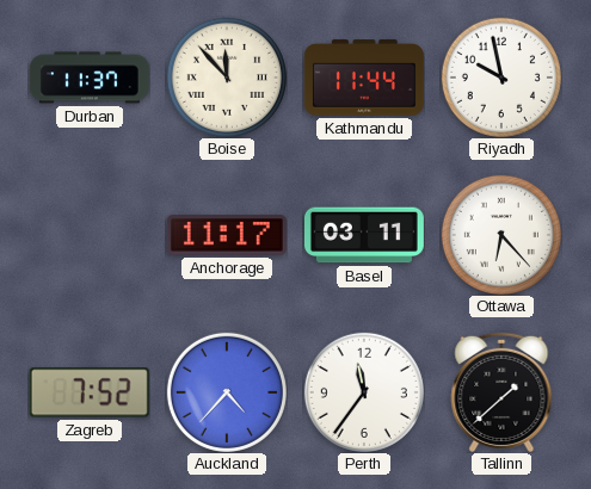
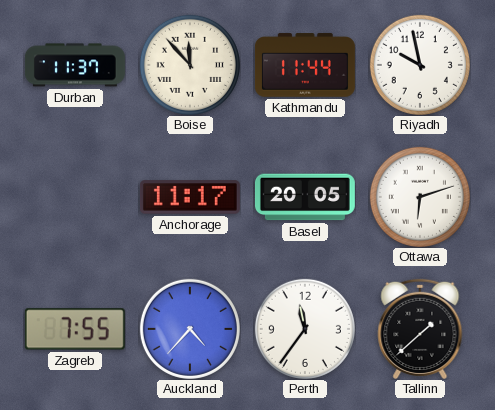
Basel: 03:11 -> 20:05 (305, 197)
Ottawa: 6:23 -> 6:12 (420, 197)
Zagreb: 7:52 -> 7:55 (75, 329)
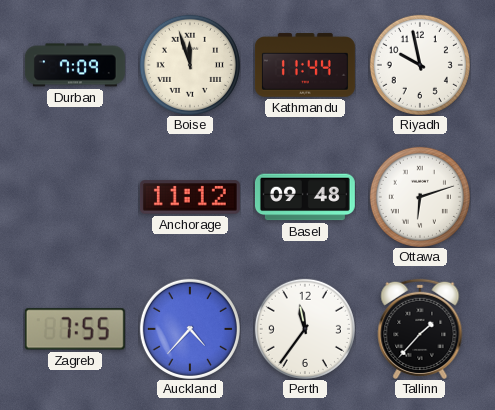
Durban: 11:37 -> 7:09 (75, 65)
Boise: 11:53 -> 11:57 (190, 65)
Anchorage: 11:17 -> 11:12 (190, 197)
Basel: 20:05 -> 09:48 (305, 197)
Tallinn: 1:38 -> 1:37 (420, 328)
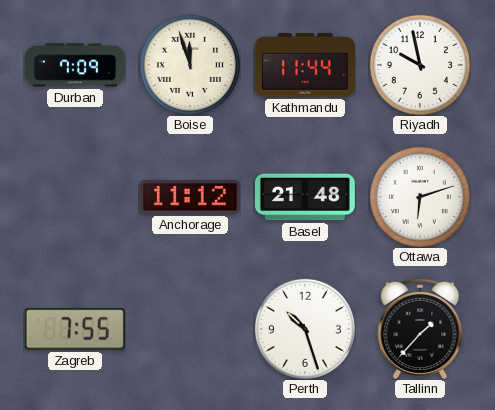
Basel: 09:48 -> 21:48 (305, 197)
Auckland: 4:37 -> none (190, 329)
Perth: 11:36 -> 10:27 (305, 329)
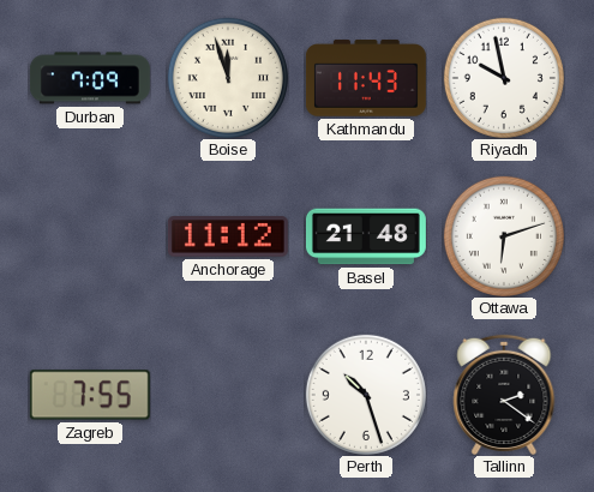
Kathmandu: 11:44 -> 11:43 (366, 78)
Tallinn: 1:37 -> 2:21 (504, 394)
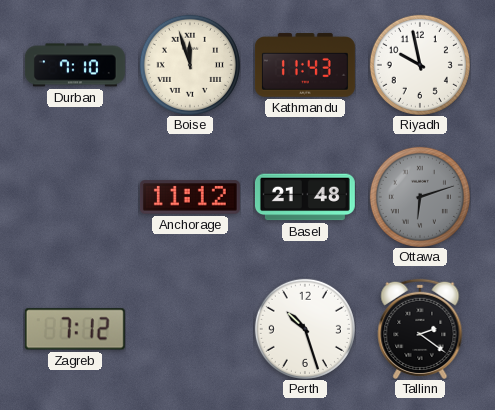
Durban: 7:09 -> 7:10 (75, 65)
Ottawa dial: white -> grey (420, 197)
Zagreb: 7:55 -> 7:12 (75, 329)
